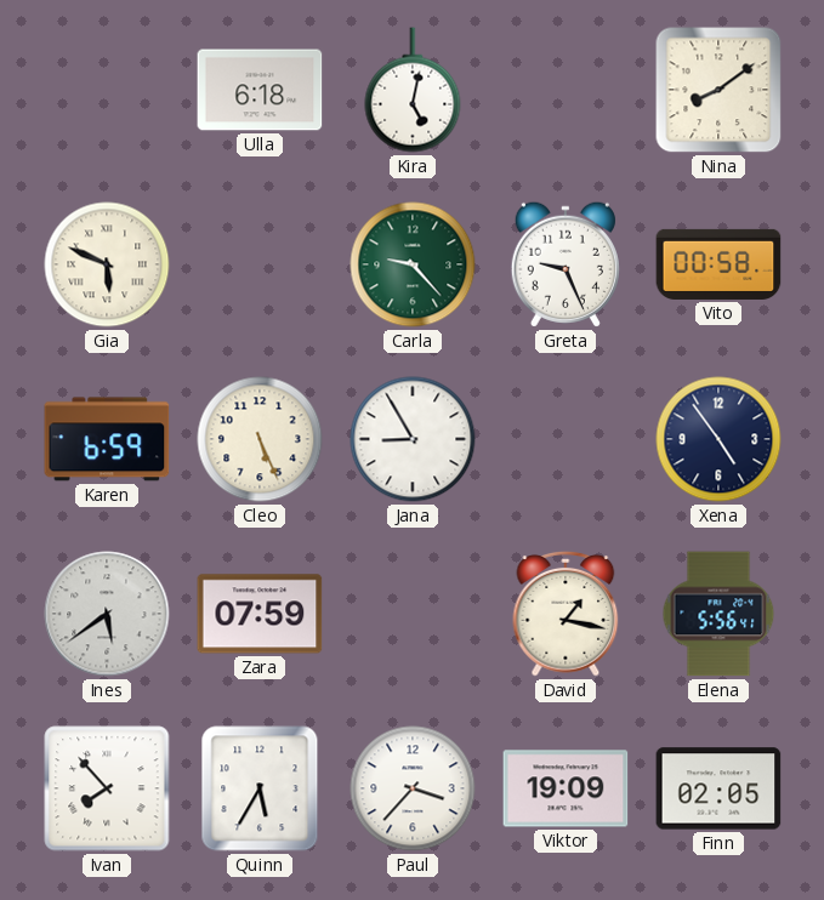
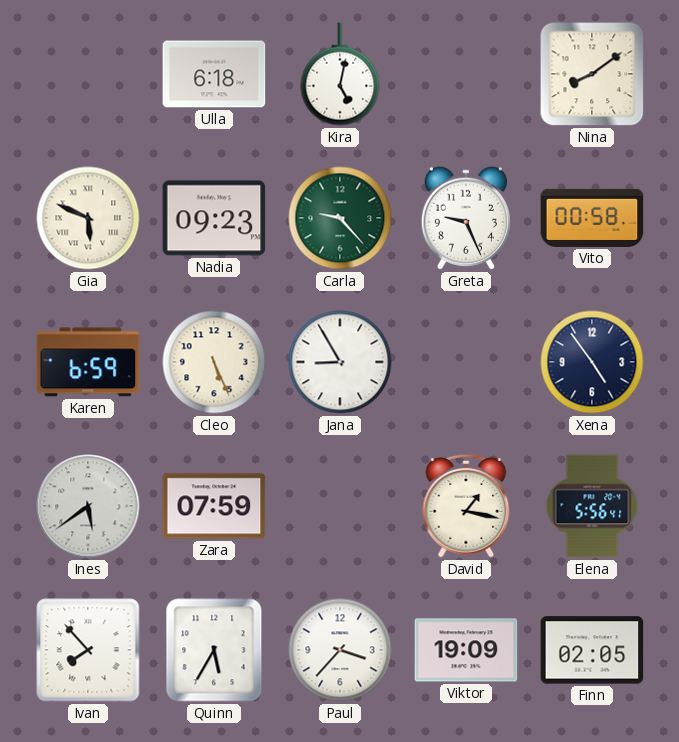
Nadia: none -> 09:23 (214, 218)
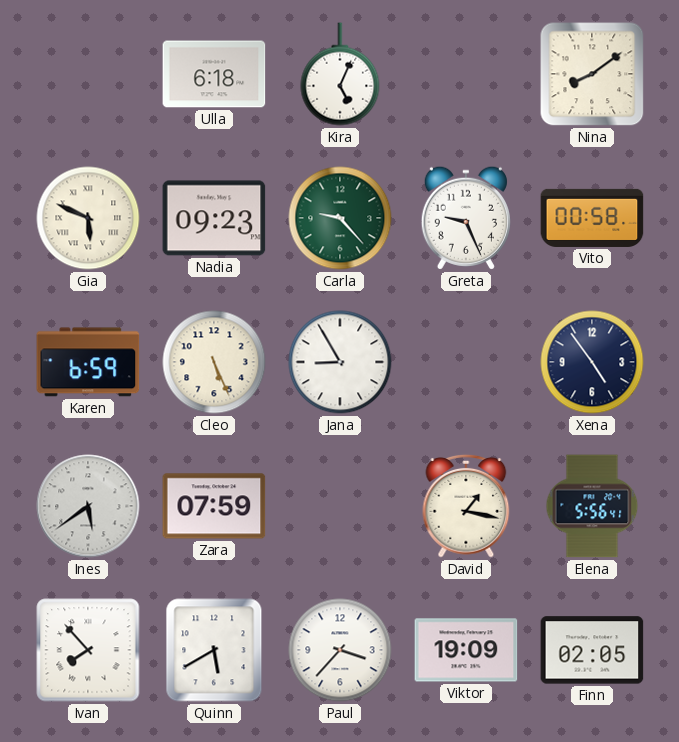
Kira: 5:02 -> 5:04 (340, 74)
Quinn: 5:35 -> 5:40 (214, 650)
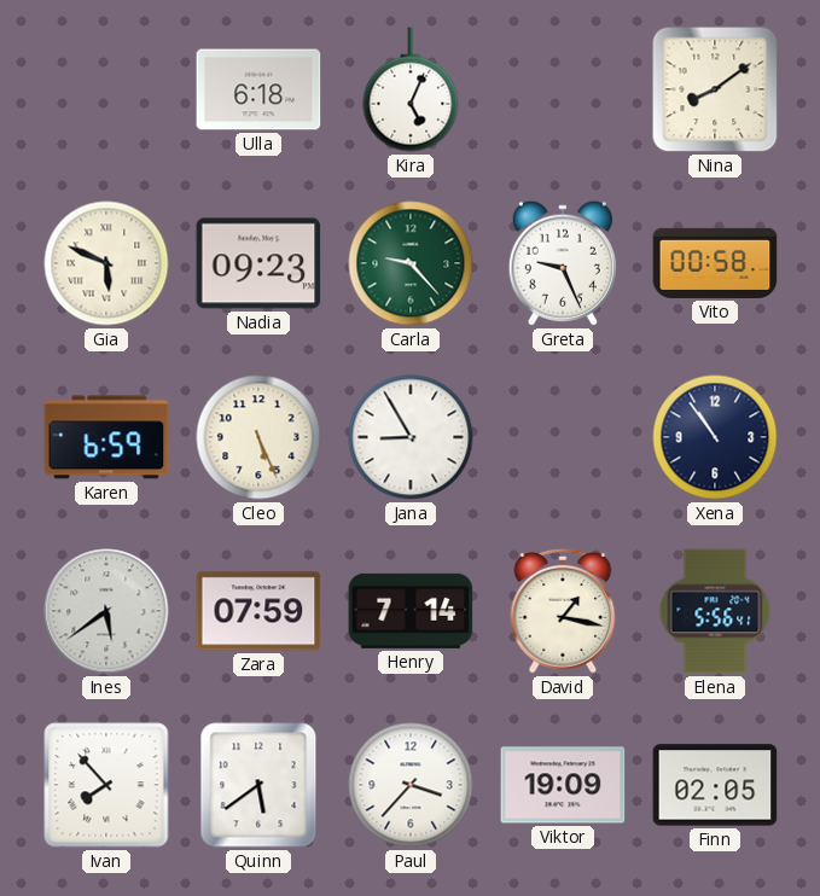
Xena: 4:54 -> 10:54 (715, 437)
Henry: none -> 7:14 (411, 611)
Quinn: 5:40 -> 5:39 (258, 785)
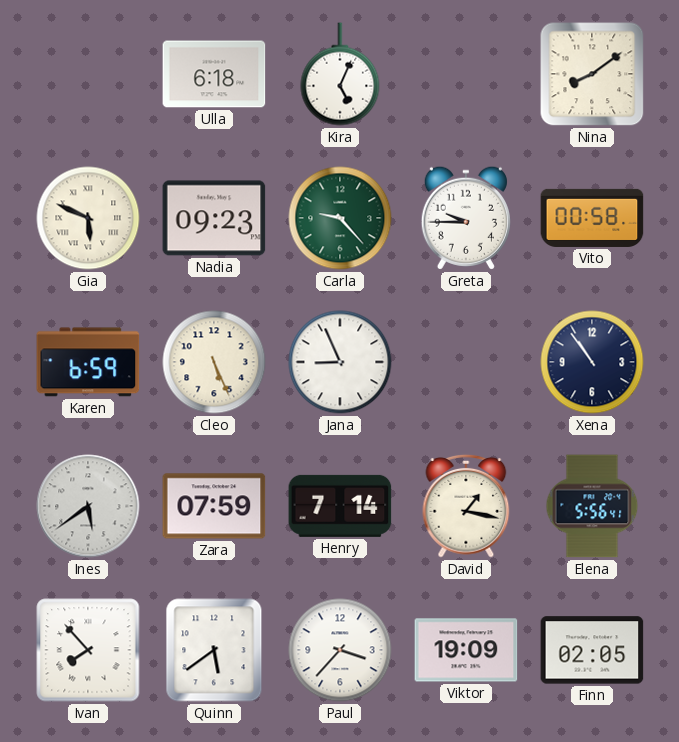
Greta: 9:26 -> 9:45 (466, 218)
Jana: 8:55 -> 8:56 (340, 362)
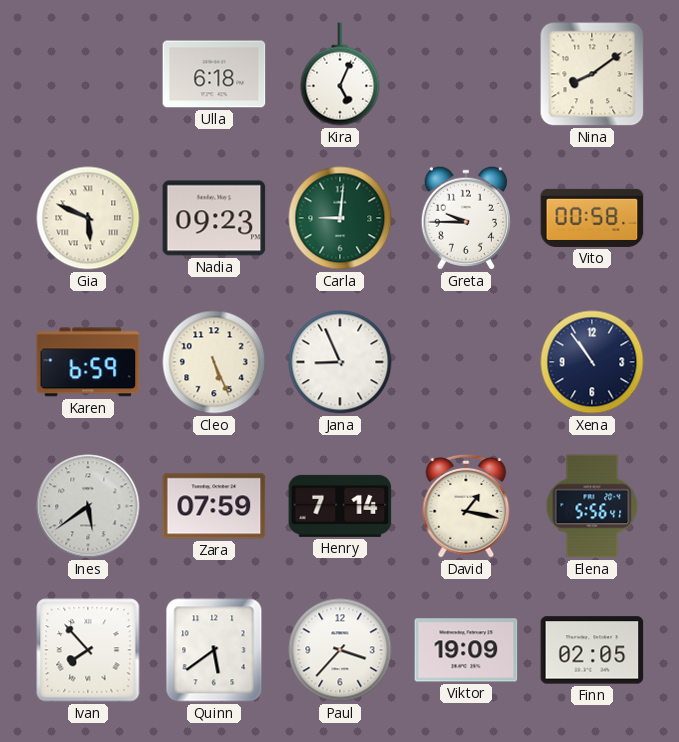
Carla: 9:23 -> 9:01 (340, 218)
